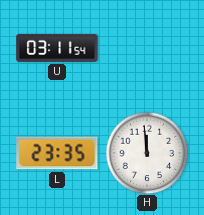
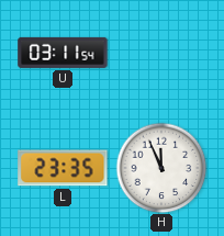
H: 11:59 -> 11:56 (161, 168)
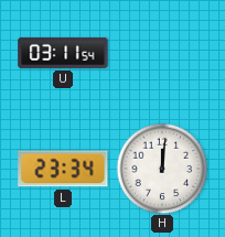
L: 23:35 -> 23:34 (63, 169)
H: 11:56 -> 12:01 (162, 169)
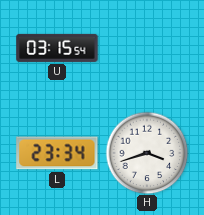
U: 03:11 -> 03:15 (57, 48)
H: 12:01 -> 3:42 (147, 153)
